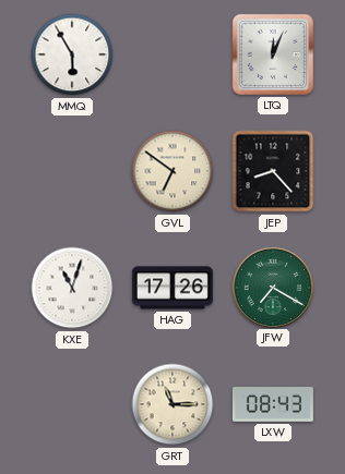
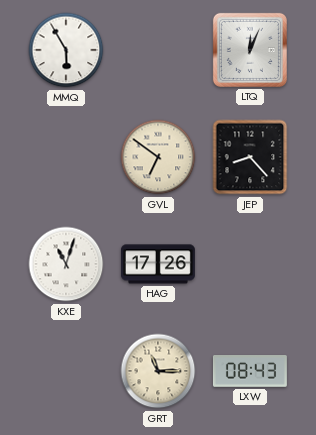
JFW: 7:20 -> none (272, 287)
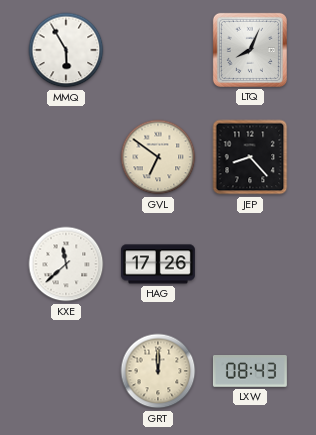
LTQ: 12:04 -> 8:04 (250, 50)
KXE: 11:03 -> 11:38 (66, 264)
GRT: 11:15 -> 12:00 (158, 371)
